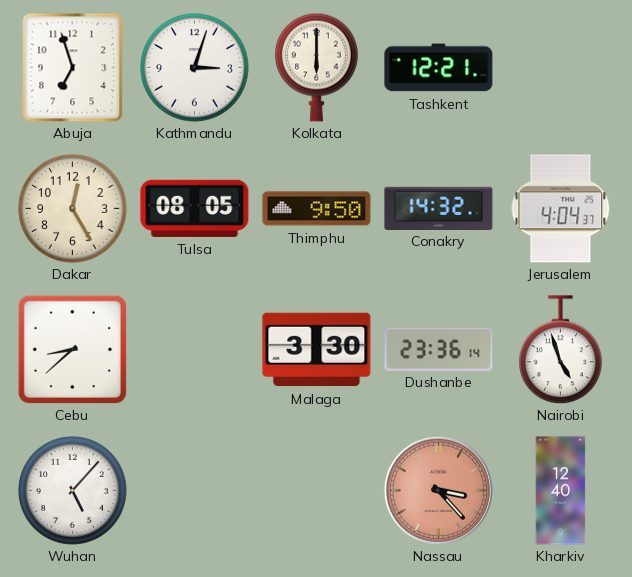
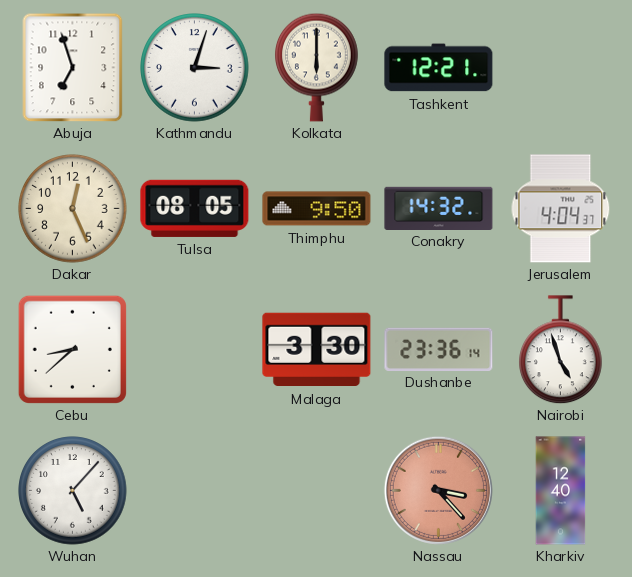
Dakar: 12:25 -> 12:26 (73, 209)
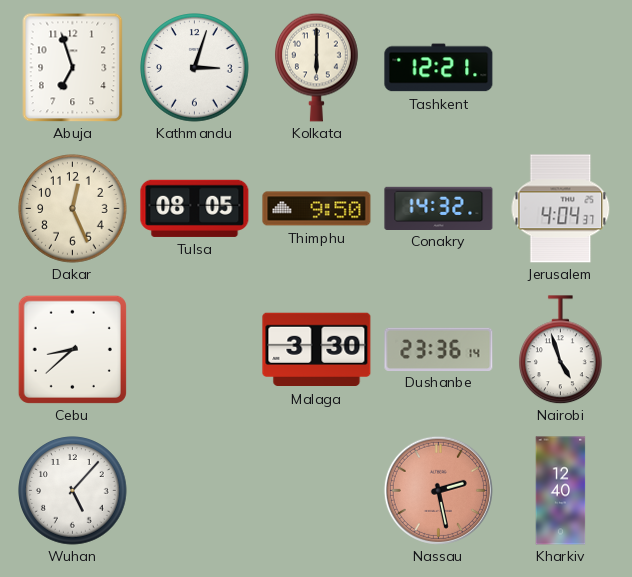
Nassau: 3:23 -> 2:28 (438, 490)
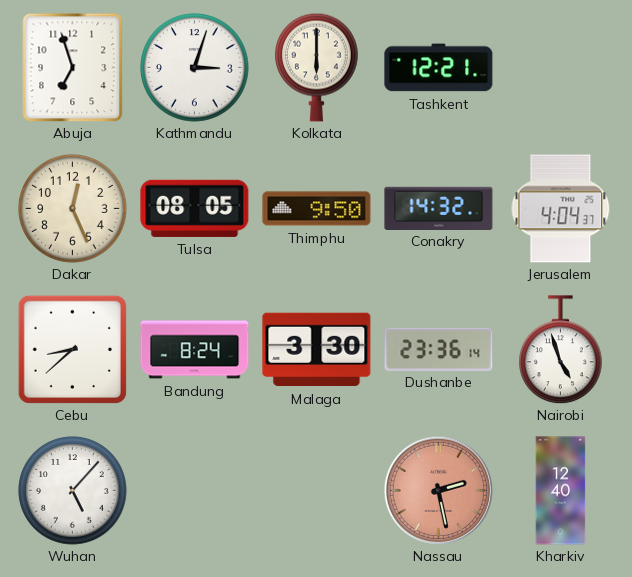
Bandung: none -> 8:24 (195, 350)
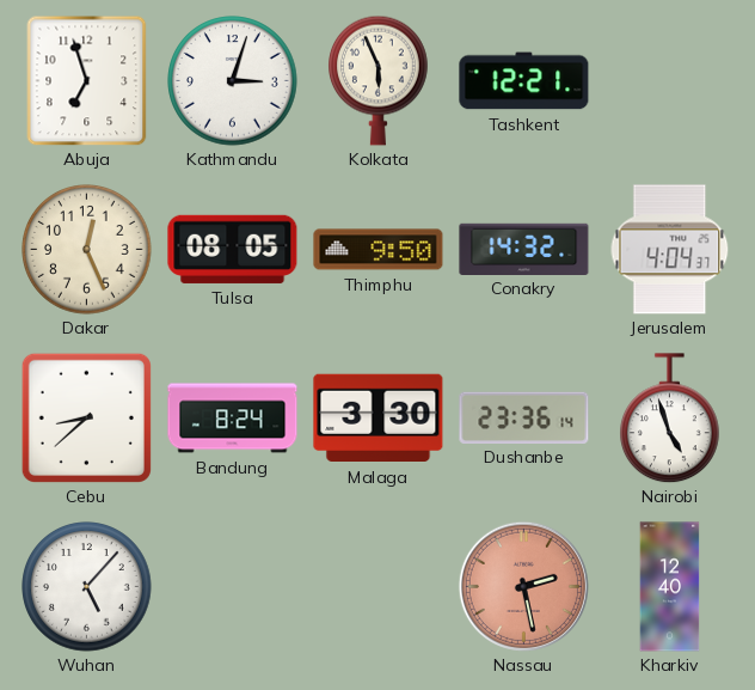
Kolkata: 6:00 -> 5:56 (379, 80)
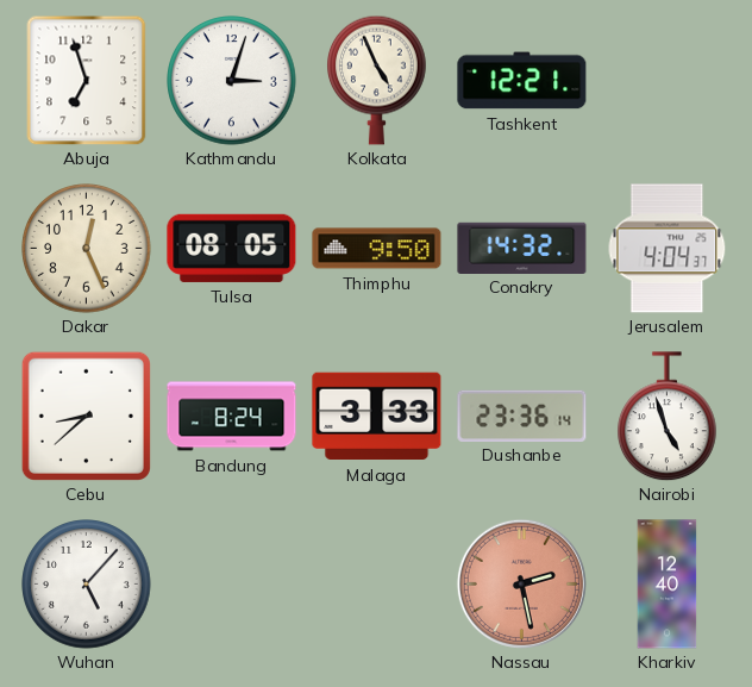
Kolkata: 5:56 -> 4:56 (377, 80)
Malaga: 3:30 -> 3:33 (377, 417)
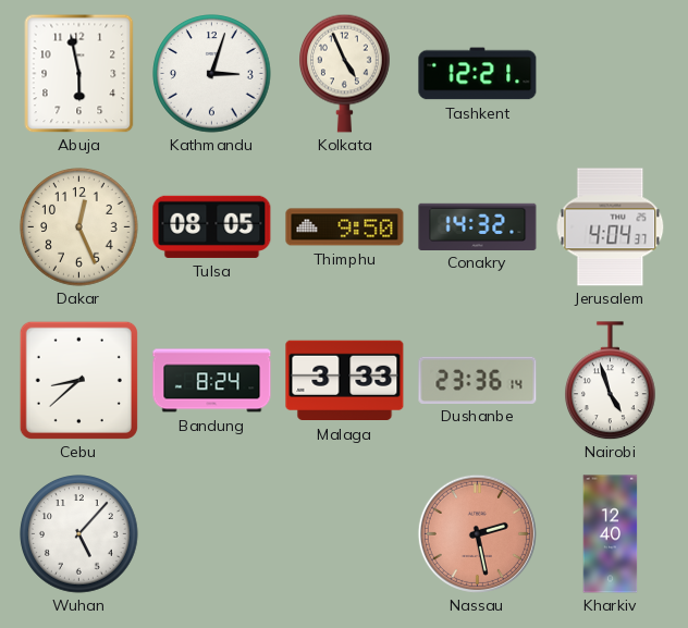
Abuja: 6:57 -> 5:58 (79, 73)
